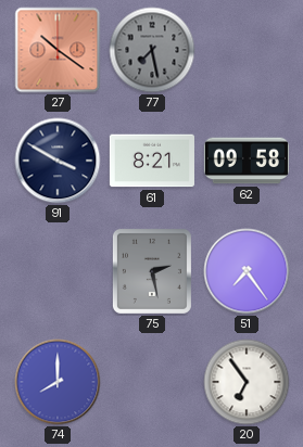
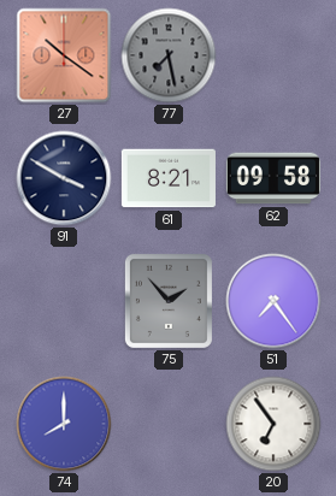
75: 2:28 -> 1:53 (169, 301)
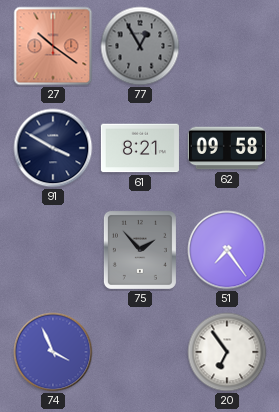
77: 7:28 -> 12:55 (140, 46)
74: 8:00 -> 3:56 (53, 352)
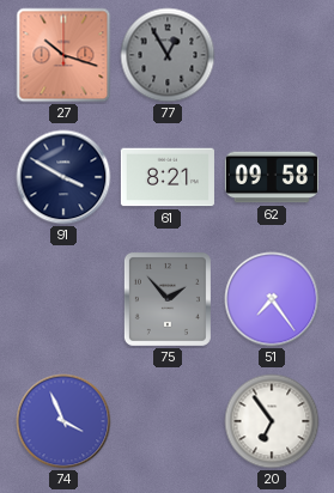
27: 10:21 -> 10:18 (63, 55)
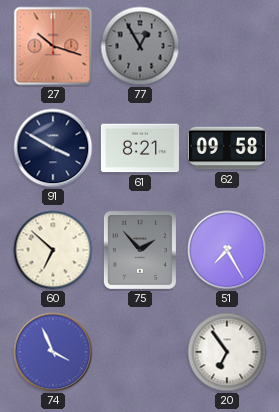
60: none -> 6:52 (53, 250)
51: 7:24 -> 7:25 (227, 250)
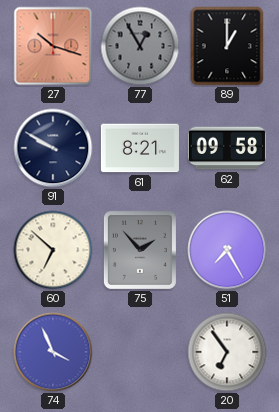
89: none -> 1:00 (227, 46)
91: 3:50 -> 9:50 (53, 148)
